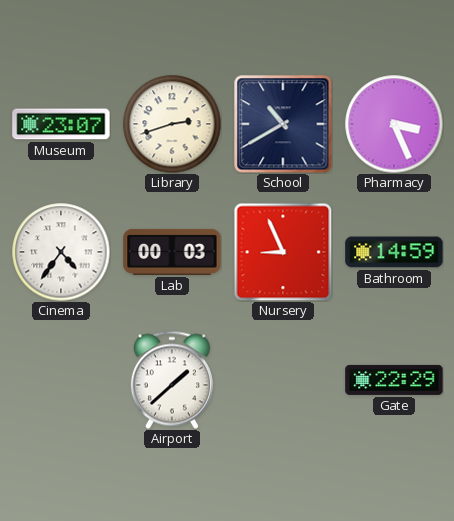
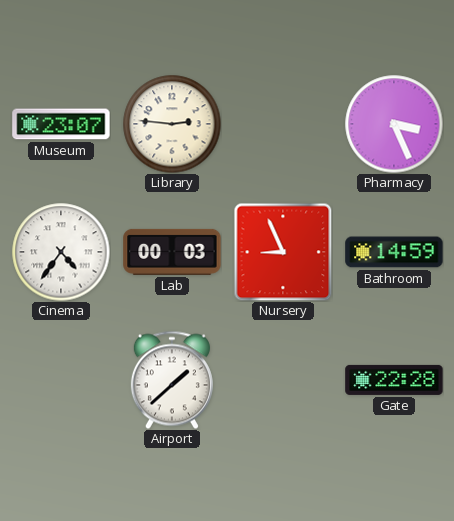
Library: 2:42 -> 2:46 (172, 124)
School: 10:40 -> none (283, 124)
Gate: 22:29 -> 22:28 (394, 380)
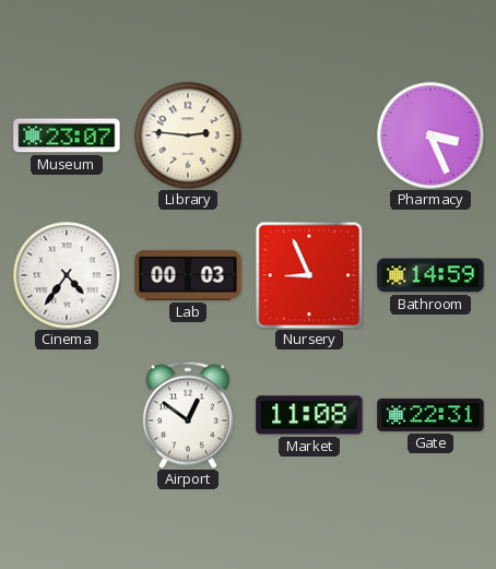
Airport: 1:38 -> 12:51 (188, 415)
Market: none -> 11:08 (309, 415)
Gate: 22:28 -> 22:31 (430, 415)
